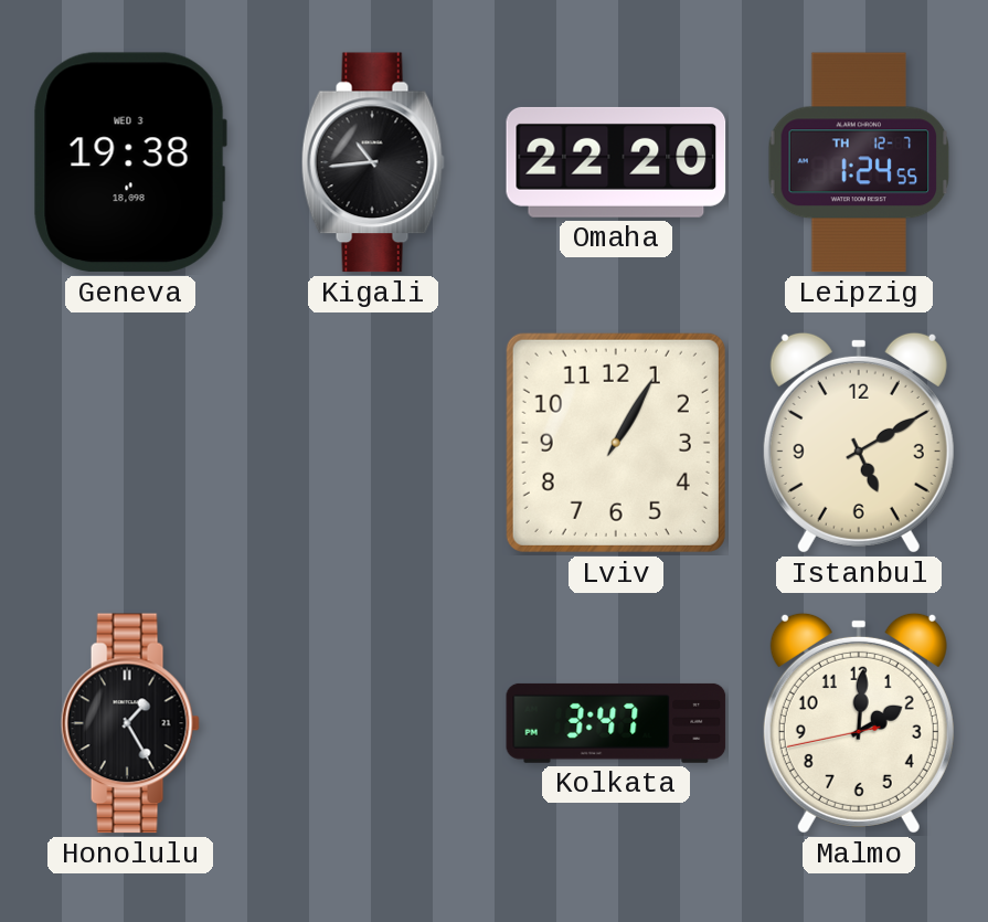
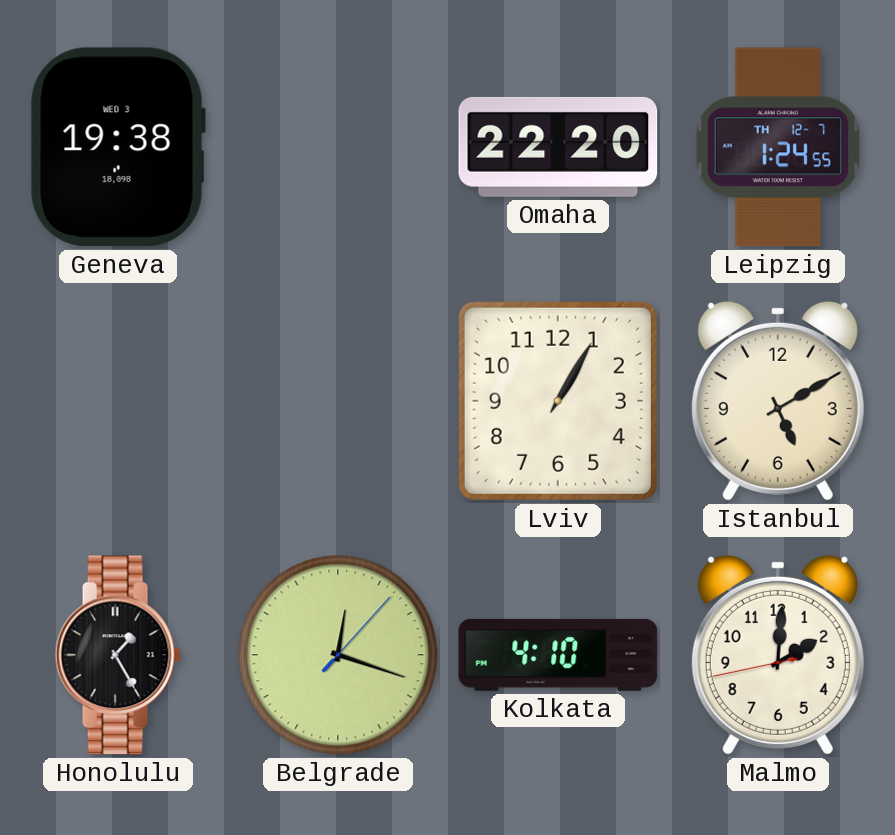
Kigali: 10:44 -> none (373, 162)
Belgrade: none -> 12:18 (338, 655)
Kolkata: 3:47 -> 4:10 (558, 655)
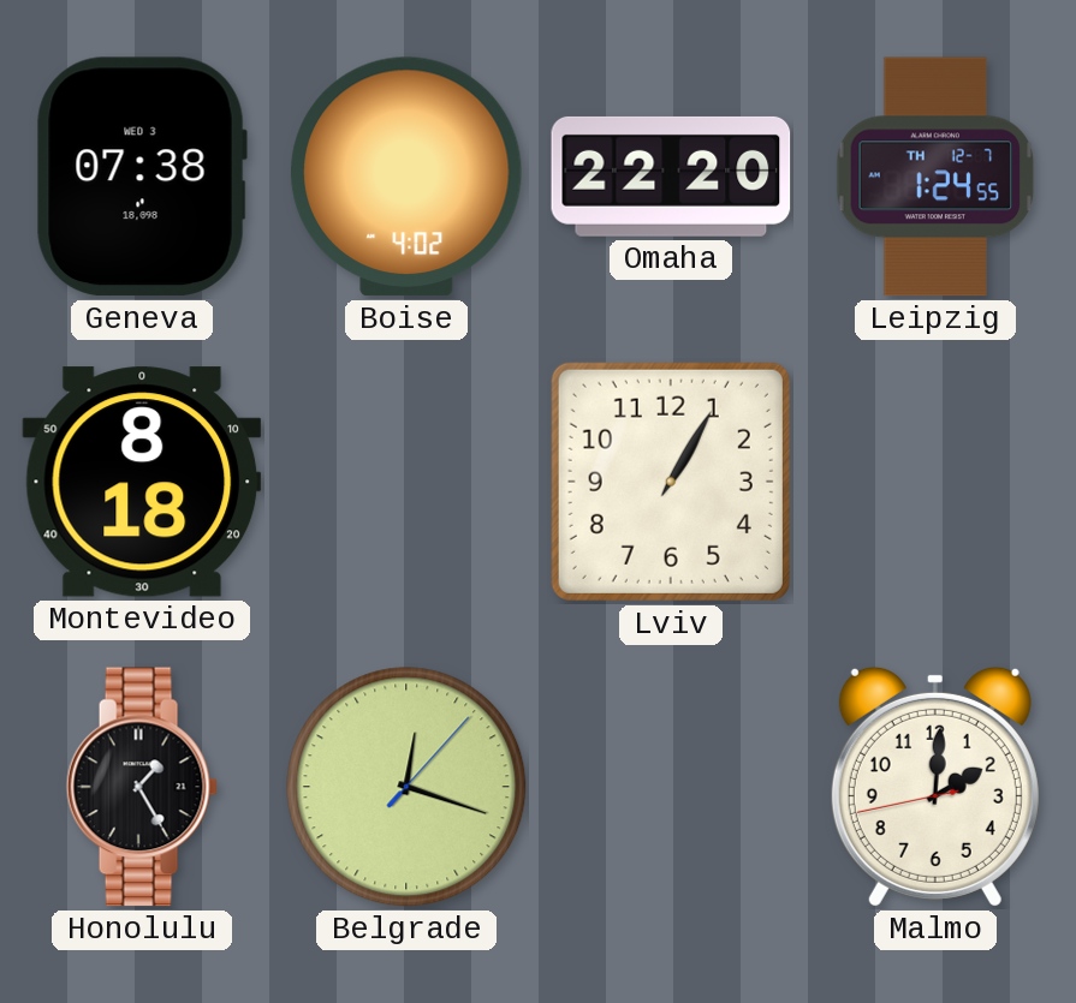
Geneva: 19:38 -> 07:38 (142, 177)
Boise: none -> 4:02 (406, 177)
Montevideo: none -> 8:18 (142, 482)
Istanbul: 5:10 -> none (778, 401)
Kolkata: 4:10 -> none (558, 655)
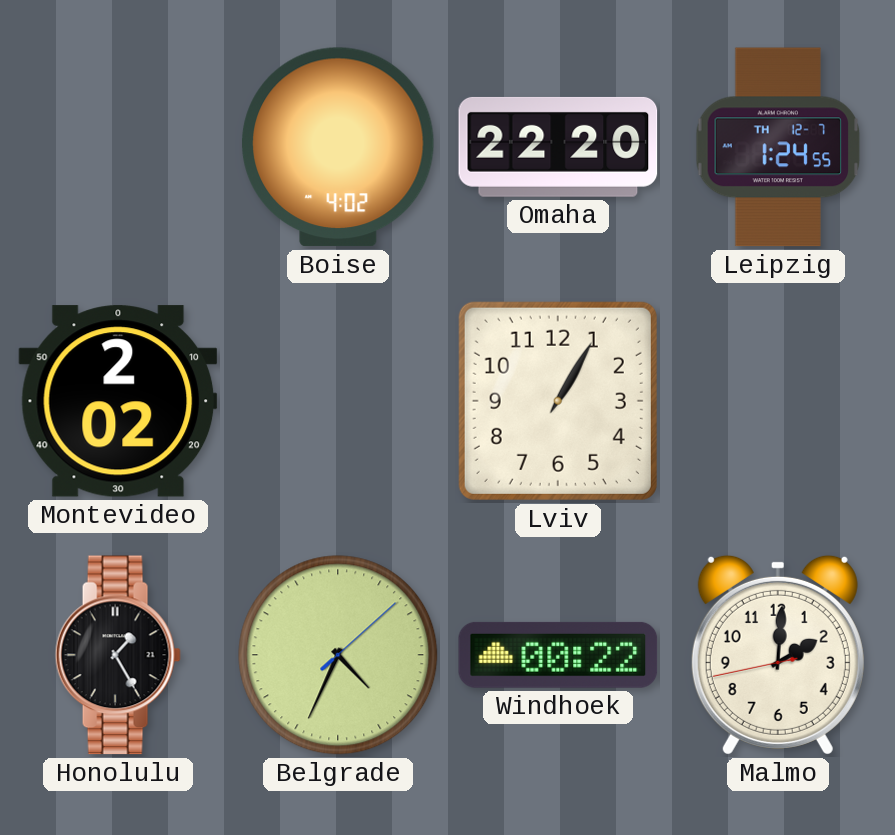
Geneva: 07:38 -> none (142, 177)
Montevideo: 8:18 -> 2:02 (118, 401)
Belgrade: 12:18 -> 4:34 (338, 655)
Windhoek: none -> 00:22 (558, 655)
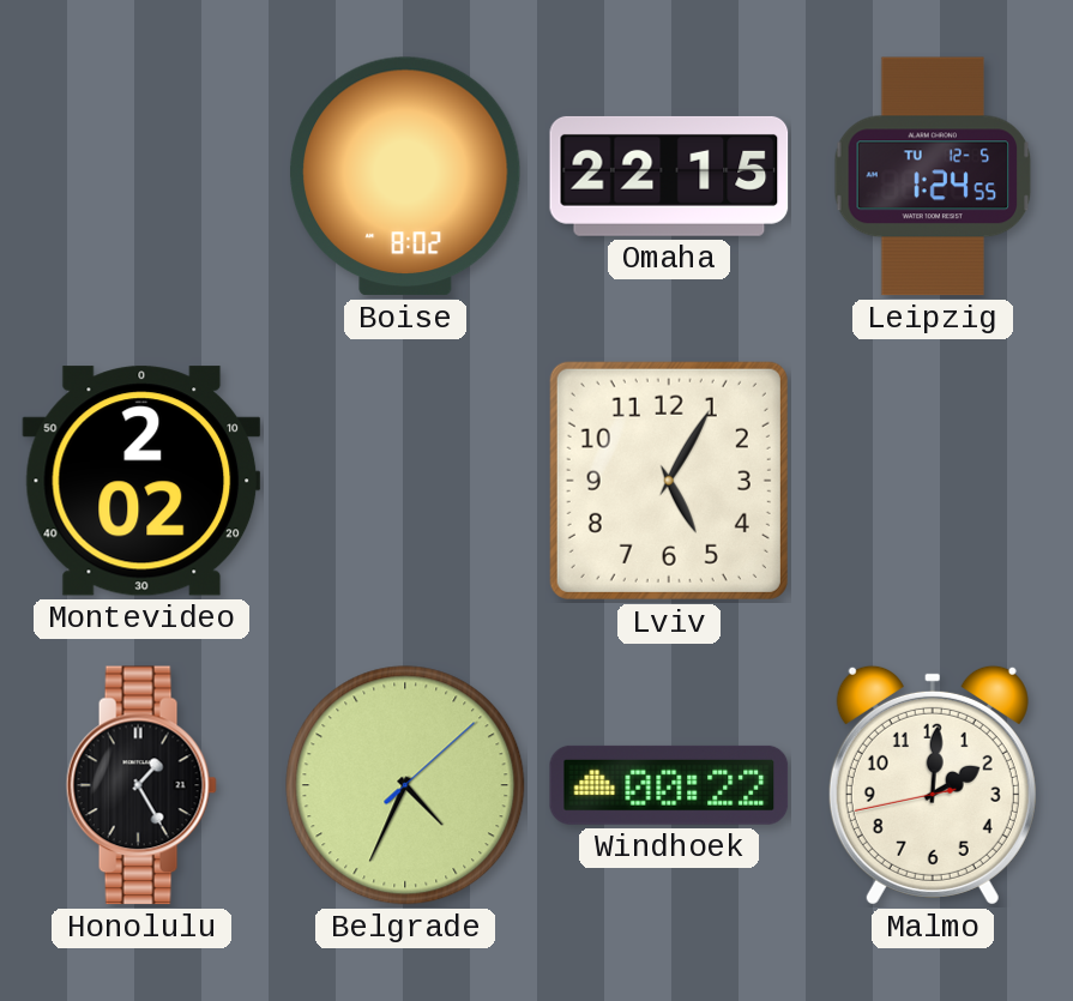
Boise: 4:02 -> 8:02 (405, 176)
Omaha: 22:20 -> 22:15 (669, 176)
Leipzig date: TH 12-7 -> TU 12-5 (933, 176)
Lviv: 1:05 -> 5:05 (669, 481)
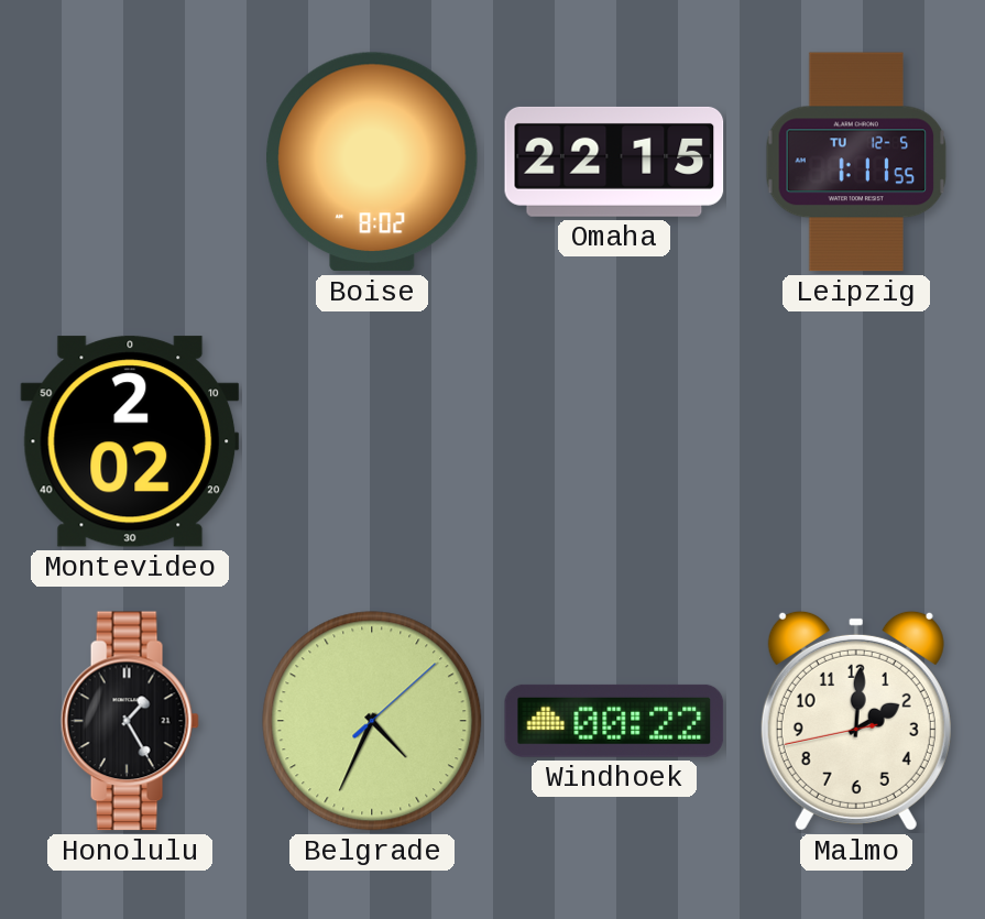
Leipzig: 1:24 -> 1:11 (856, 162)
Lviv: 5:05 -> none (669, 481)
